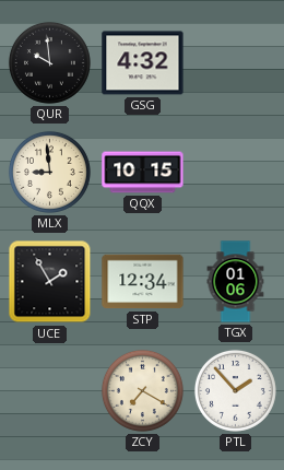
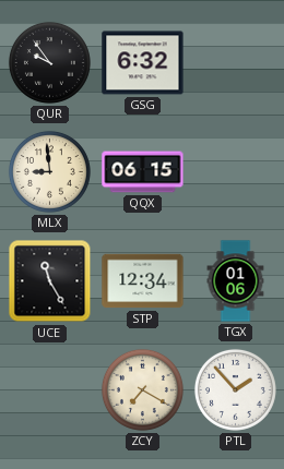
QUR: 9:59 -> 9:54 (49, 62)
GSG: 4:32 -> 6:32 (143, 63)
QQX: 10:15 -> 06:15 (143, 172)
UCE: 1:55 -> 11:25 (50, 281)
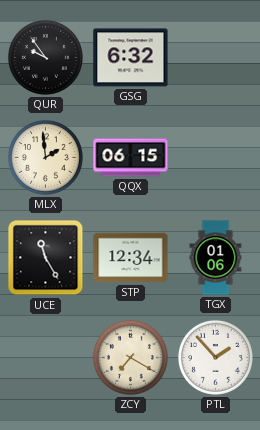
MLX: 8:59 -> 1:59 (45, 157)
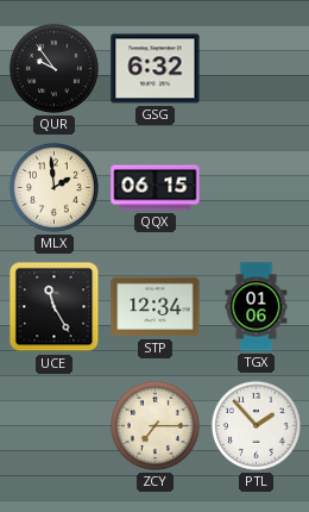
ZCY: 7:20 -> 7:15 (154, 425)
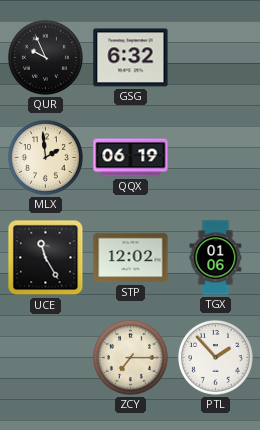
QUR: 9:54 -> 9:56 (45, 57)
QQX: 06:15 -> 06:19 (131, 158)
STP: 12:34 -> 12:02 (131, 258)
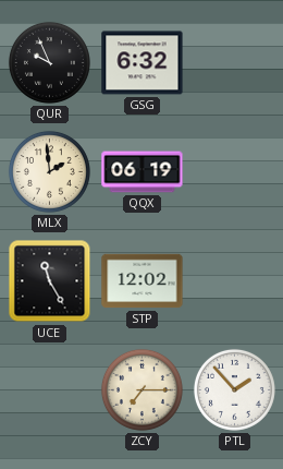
TGX: 01:06 -> none (216, 258)
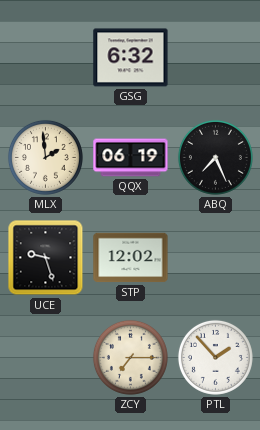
QUR: 9:56 -> none (49, 62)
ABQ: none -> 7:26 (215, 157)
UCE: 11:25 -> 9:27 (46, 258)
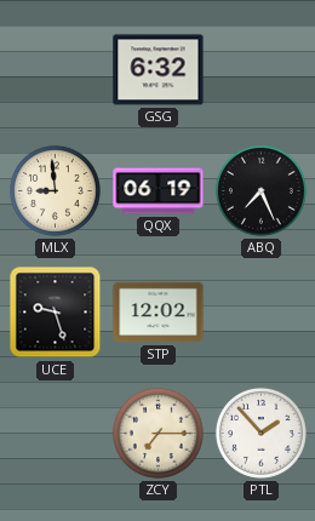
MLX: 1:59 -> 8:59 (55, 190)
